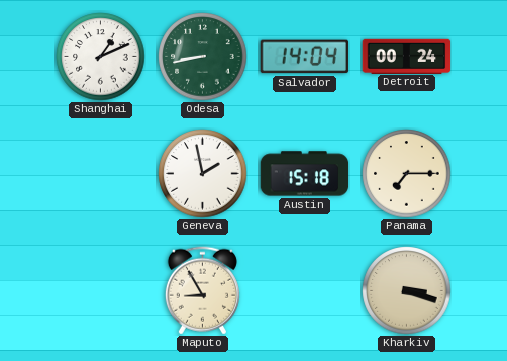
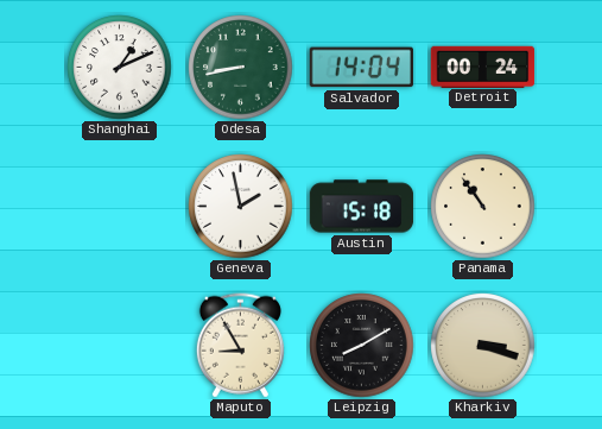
Panama: 7:15 -> 10:54 (483, 207)
Leipzig: none -> 8:10 (362, 346)
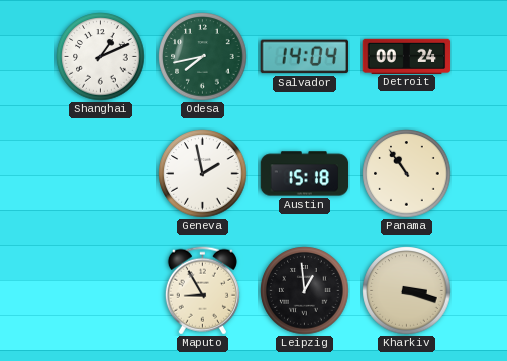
Odesa: 8:43 -> 7:43 (203, 57)
Leipzig: 8:10 -> 12:59 (305, 291)
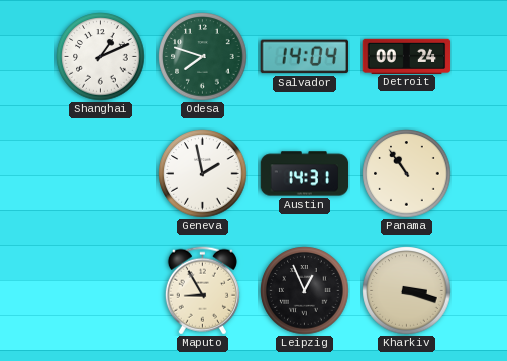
Odesa: 7:43 -> 7:48 (203, 57)
Austin: 15:18 -> 14:31 (305, 174)
Leipzig: 12:59 -> 12:56 (305, 291)
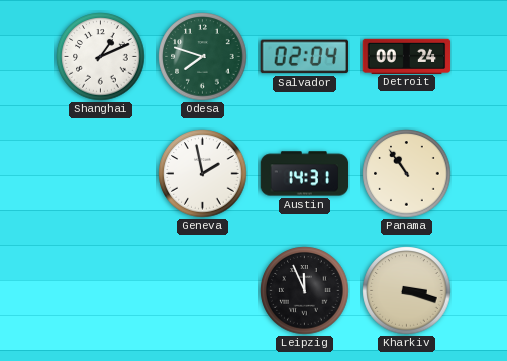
Salvador: 14:04 -> 02:04 (304, 57)
Maputo: 8:55 -> none (202, 291)
Leipzig: 12:56 -> 11:56 (305, 291)
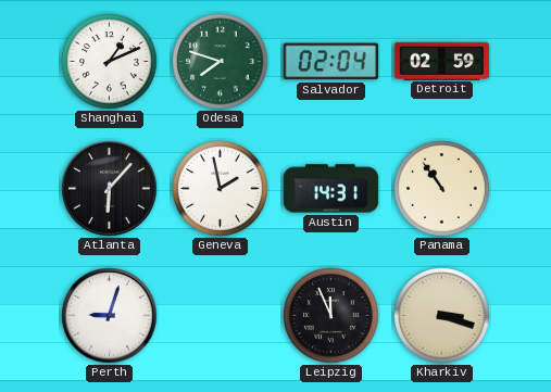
Detroit: 00:24 -> 02:59 (442, 61)
Atlanta: none -> 6:07 (110, 189)
Perth: none -> 9:03 (110, 316)
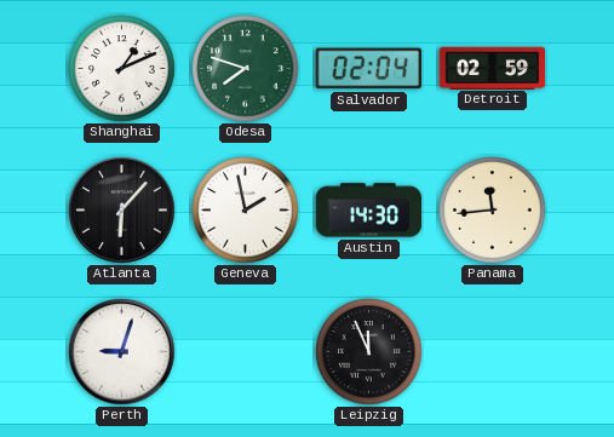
Austin: 14:31 -> 14:30 (369, 211)
Panama: 10:54 -> 11:44 (493, 211)
Kharkiv: 3:18 -> none (442, 316)
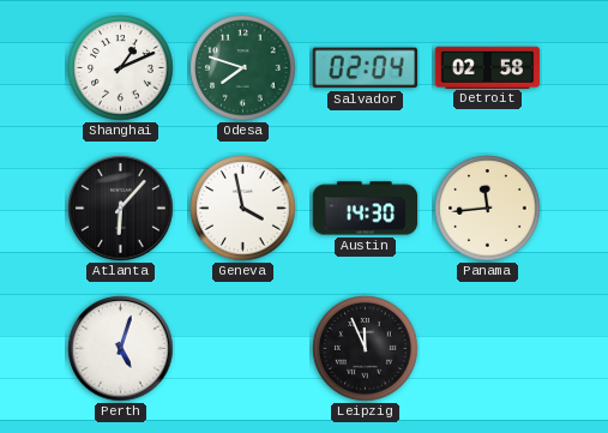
Detroit: 02:59 -> 02:58 (488, 67)
Geneva: 1:58 -> 3:58 (243, 209)
Perth: 9:03 -> 5:03 (121, 349)
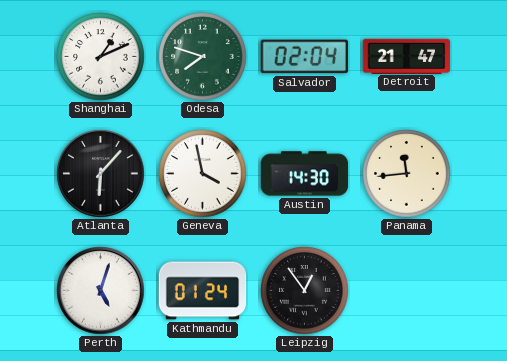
Detroit: 02:58 -> 21:47 (407, 56)
Kathmandu: none -> 01:24 (203, 291)
Leipzig: 11:56 -> 12:54 (305, 291)
